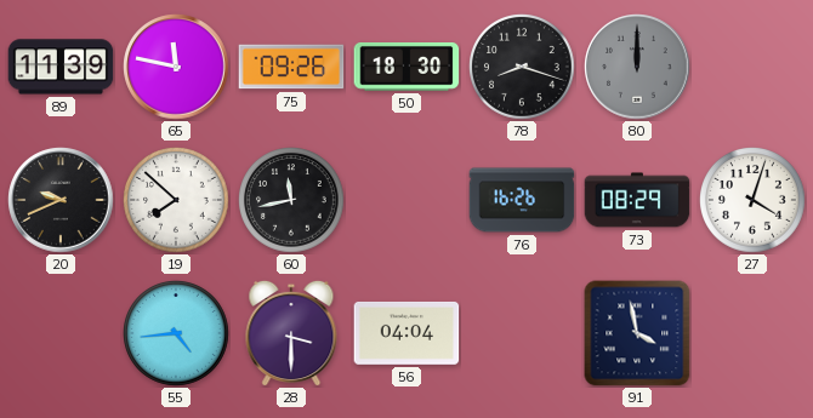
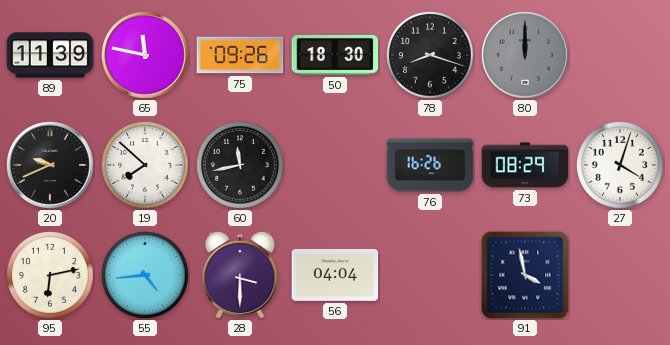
95: none -> 6:13 (51, 276)
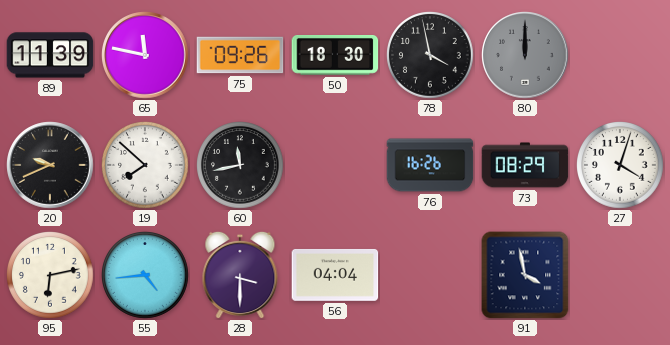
78: 8:18 -> 3:58 (431, 56)
